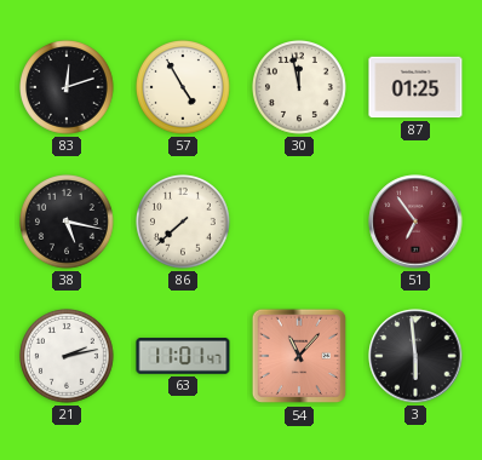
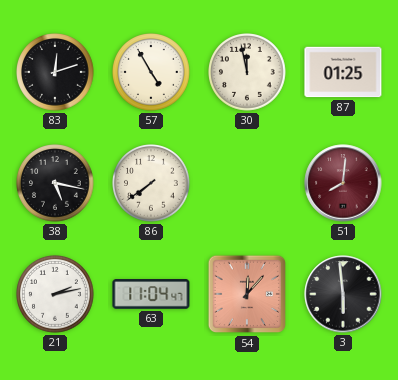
86: 7:38 -> 7:39 (152, 184)
51: 6:54 -> 8:01 (343, 183)
63: 11:01 -> 11:04 (151, 294)
54: 11:07 -> 12:07 (247, 294)
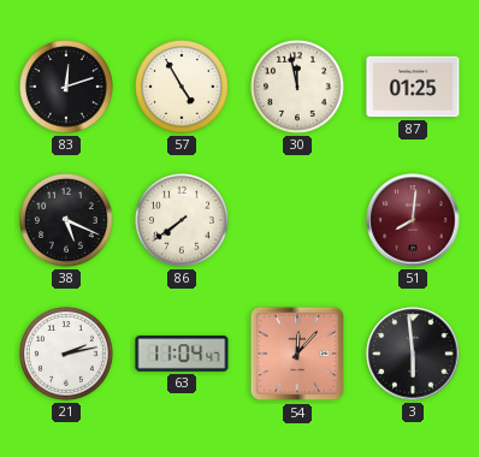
38: 5:17 -> 5:19 (67, 221)
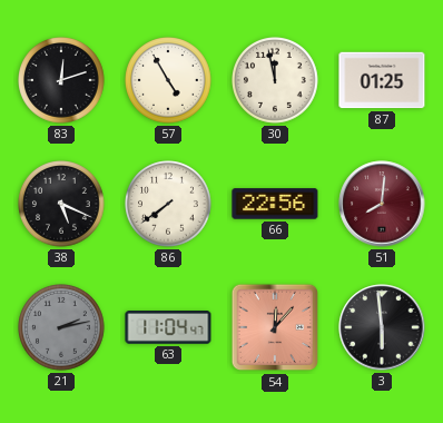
66: none -> 22:56 (275, 204)
21 dial: white -> grey (62, 328)
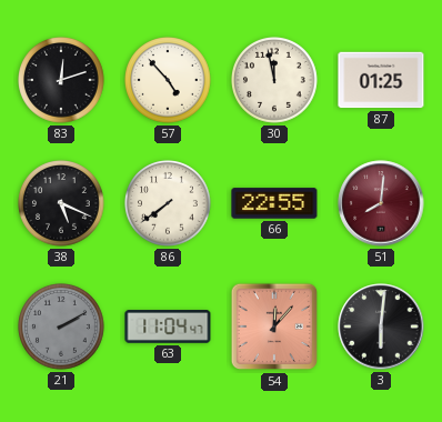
57: 4:55 -> 4:53 (169, 81)
66: 22:56 -> 22:55 (274, 203)
21: 2:13 -> 2:10 (62, 328)
3: 5:59 -> 6:01 (381, 326)
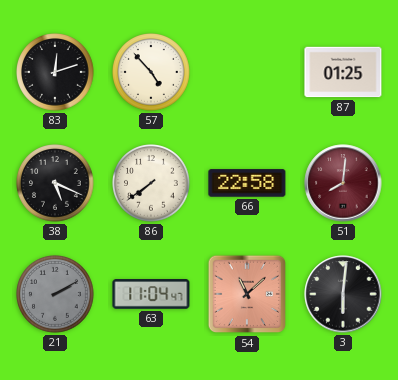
30: 11:58 -> none (275, 81)
66: 22:55 -> 22:58 (247, 183)
54: 12:07 -> 11:08 (247, 294)
